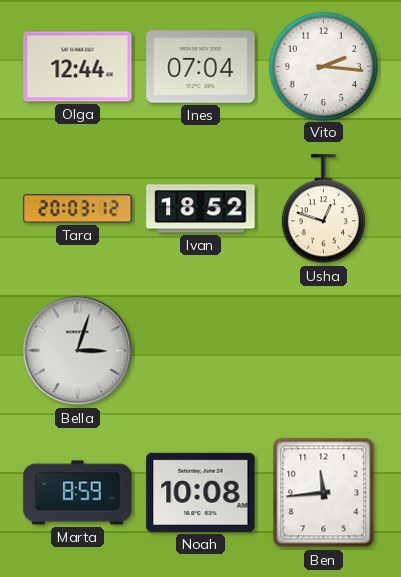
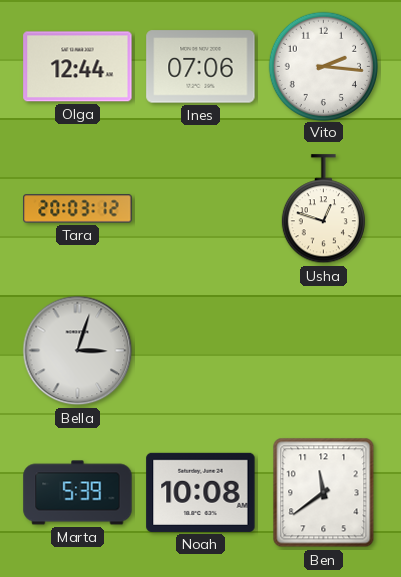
Ines: 07:04 -> 07:06 (201, 67)
Ivan: 18:52 -> none (201, 209)
Marta: 8:59 -> 5:39 (78, 493)
Ben: 11:44 -> 11:39 (324, 493)
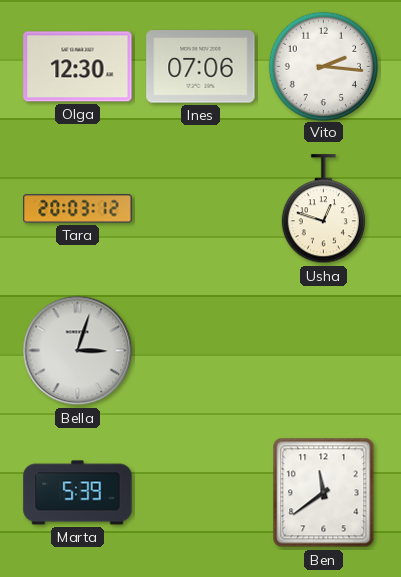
Olga: 12:44 -> 12:30 (78, 67)
Noah: 10:08 -> none (201, 492)
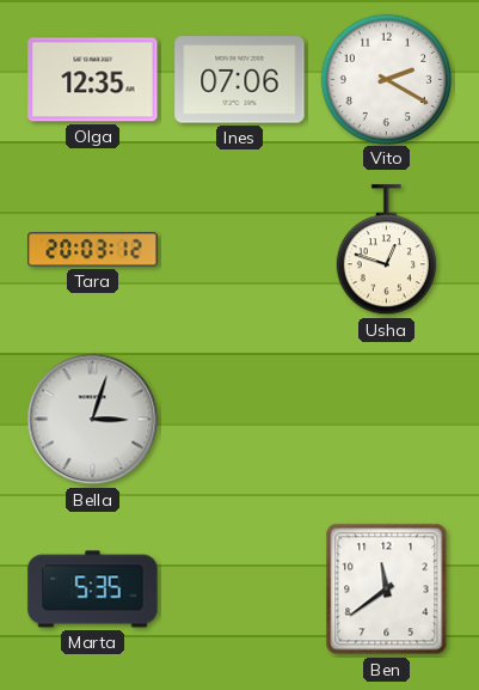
Olga: 12:30 -> 12:35 (93, 80)
Vito: 2:16 -> 2:20 (386, 79)
Marta: 5:39 -> 5:35 (93, 590)
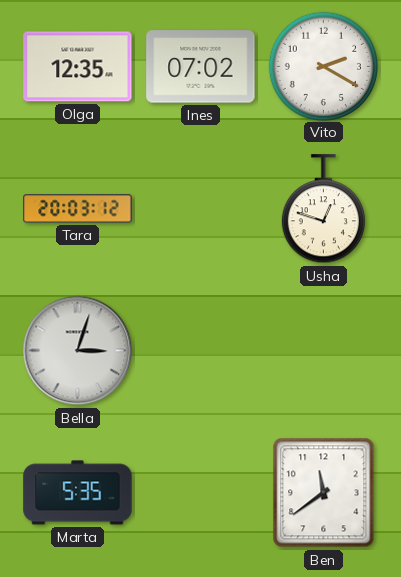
Ines: 07:06 -> 07:02 (201, 67)
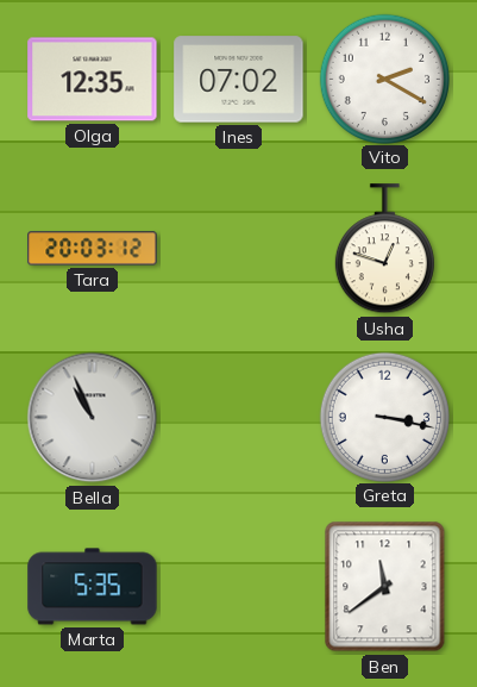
Bella: 3:03 -> 10:56 (93, 418)
Greta: none -> 3:17 (384, 417)
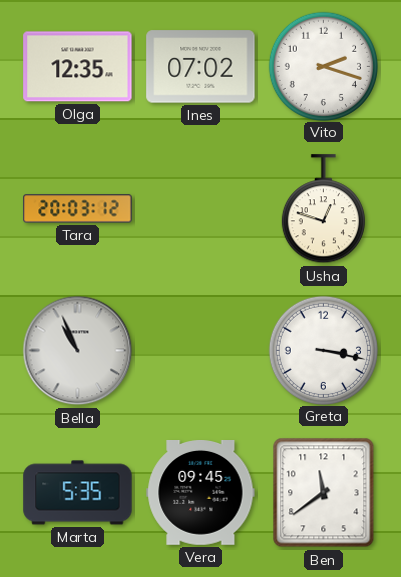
Vito: 2:20 -> 2:18 (323, 66)
Vera: none -> 09:45 (201, 493)
